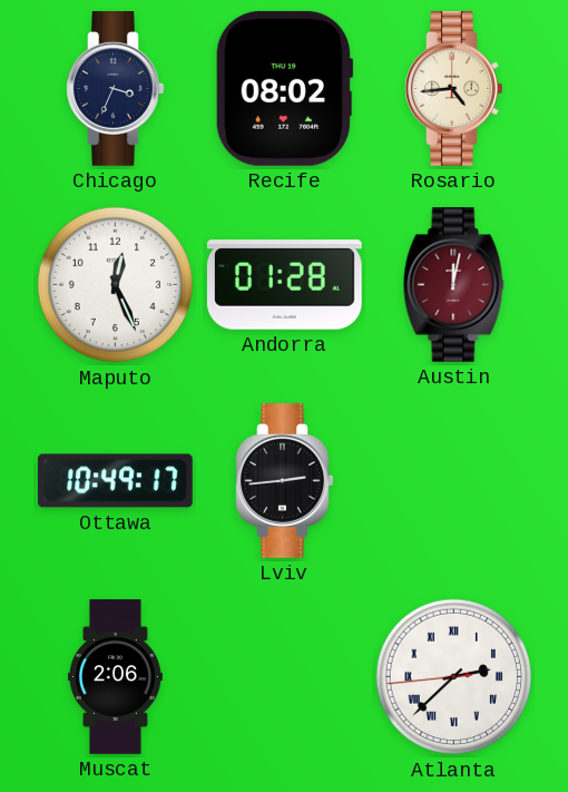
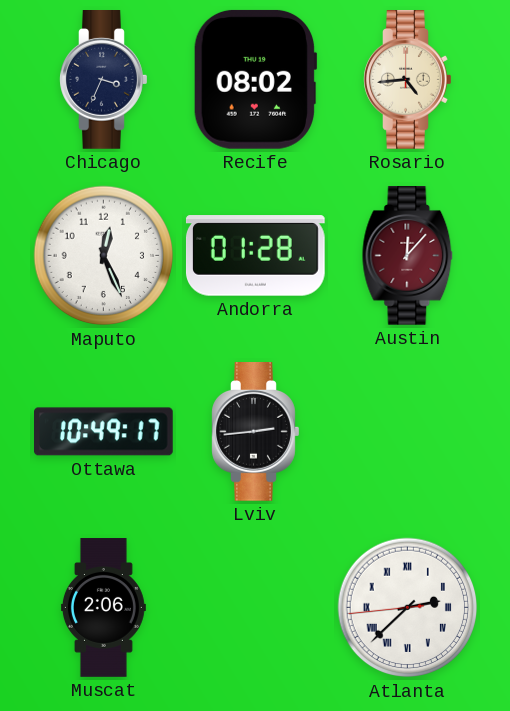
Austin: 12:02 -> 12:07 (408, 256)
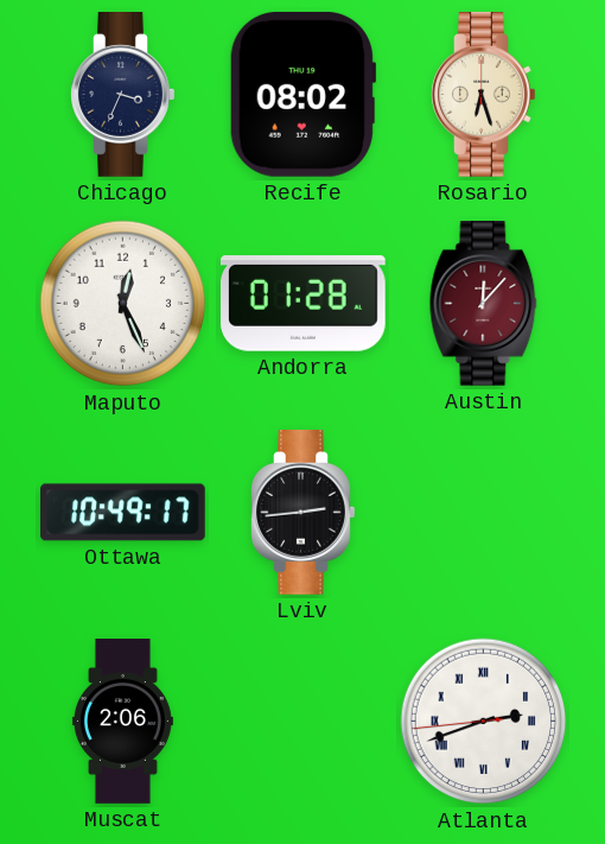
Rosario: 4:44 -> 6:27 (484, 95)
Atlanta: 2:37 -> 2:41 (484, 722)
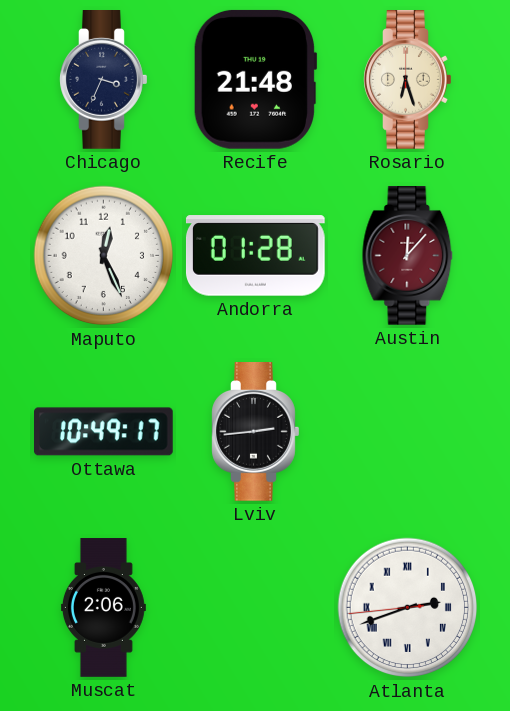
Recife: 08:02 -> 21:48 (255, 79)
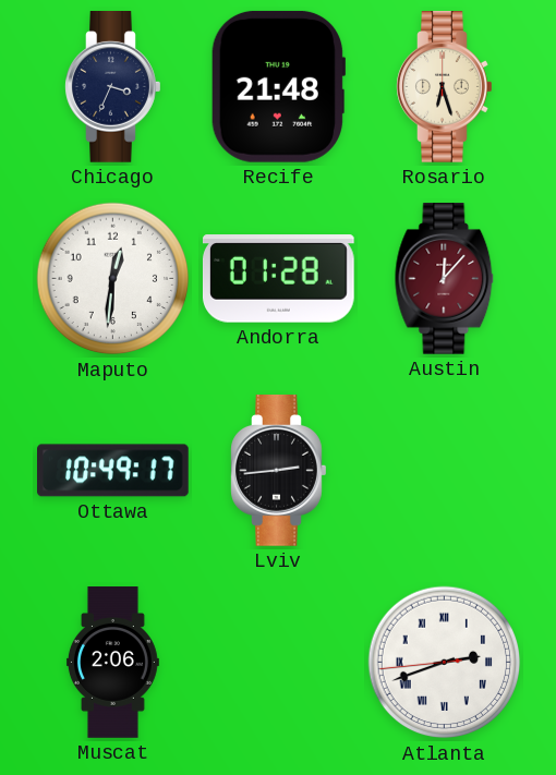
Maputo: 12:26 -> 12:31 (113, 279)
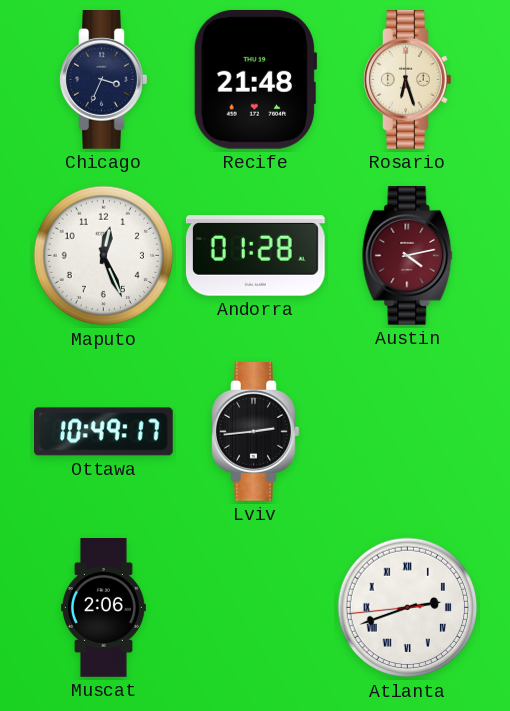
Maputo: 12:31 -> 12:26 (104, 256)
Austin: 12:07 -> 4:13 (408, 256)
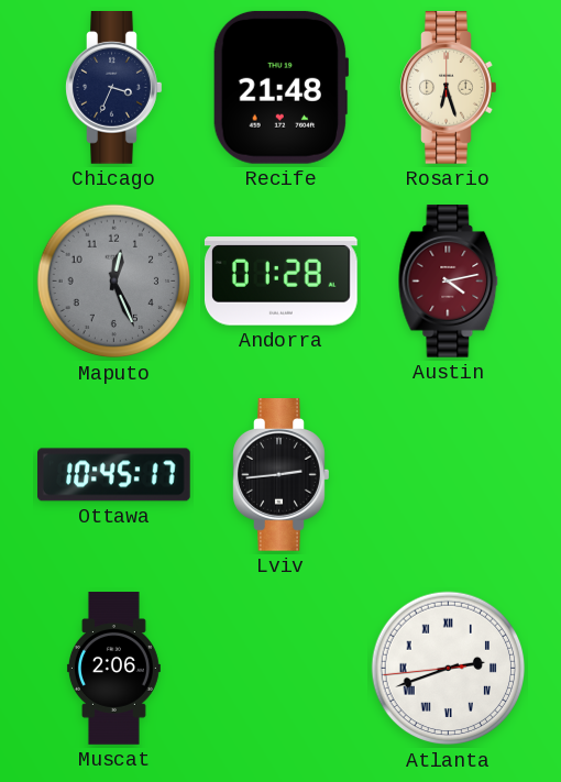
Maputo dial: white -> grey (114, 282)
Ottawa: 10:49 -> 10:45 (114, 475)
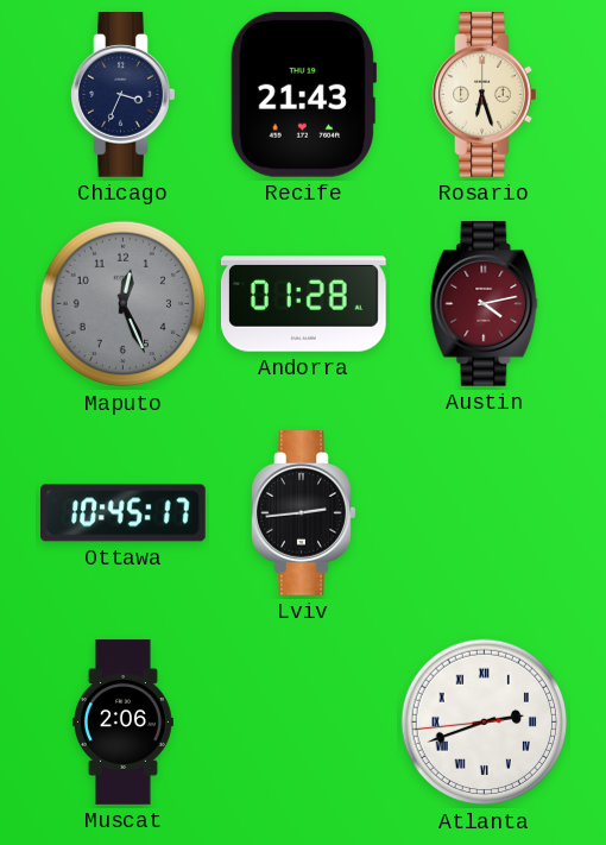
Recife: 21:48 -> 21:43 (303, 94)
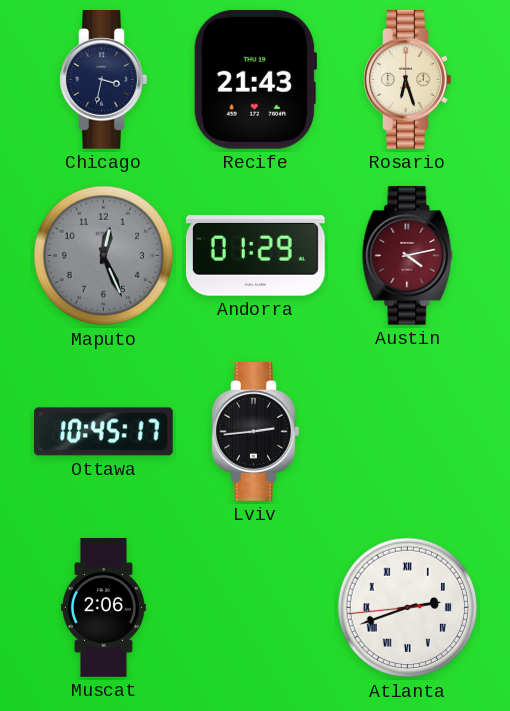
Chicago: 3:34 -> 3:32 (104, 80)
Andorra: 01:28 -> 01:29 (255, 256)
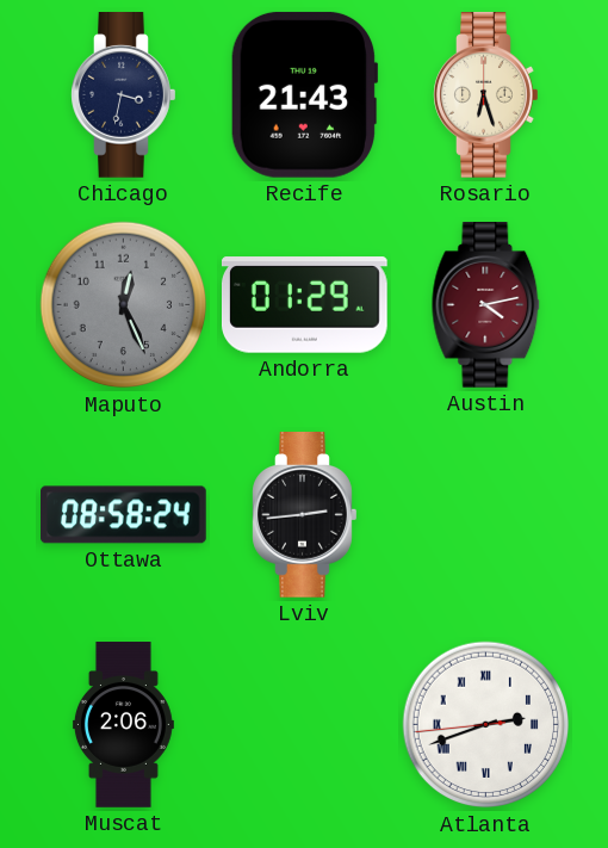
Ottawa: 10:45 -> 08:58 (124, 515)
